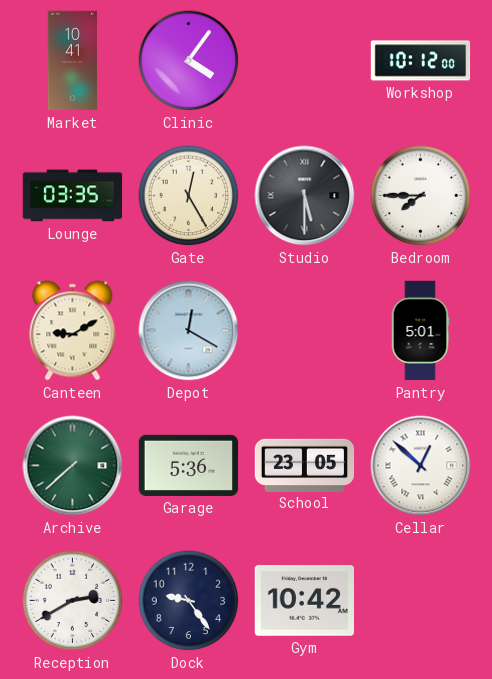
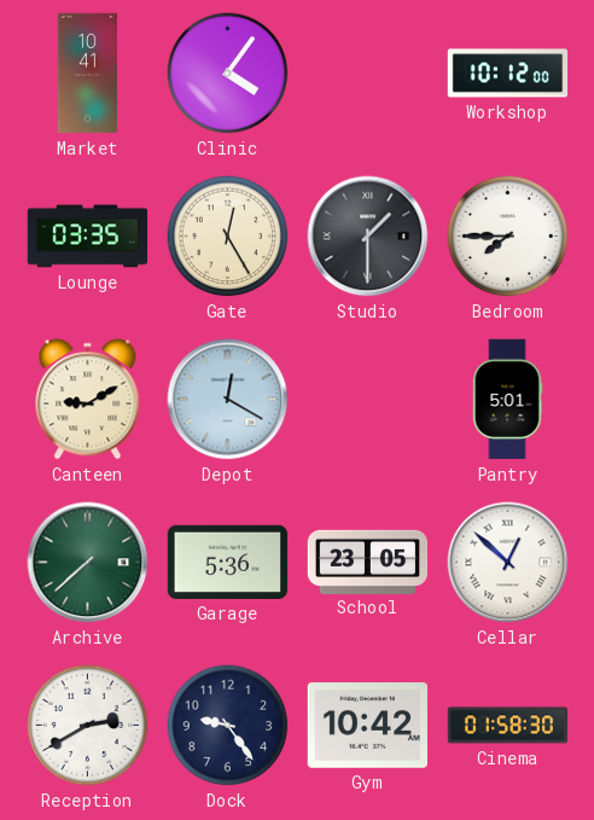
Studio: 5:30 -> 1:30 (368, 237)
Cinema: none -> 01:58 (508, 726)
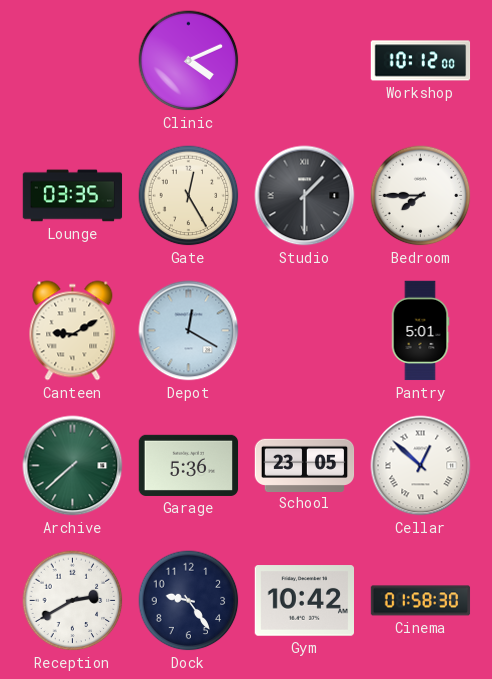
Market: 10:41 -> none (87, 74)
Clinic: 4:06 -> 4:11 (189, 61)
